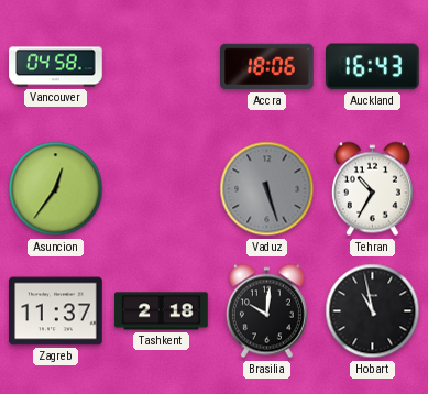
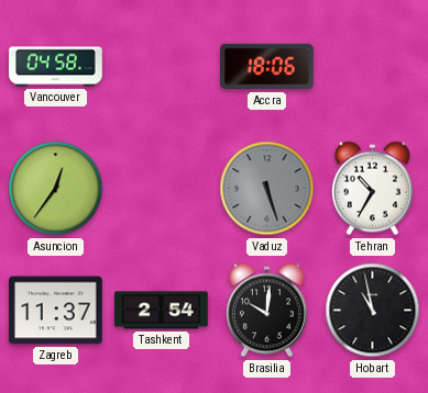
Auckland: 16:43 -> none (372, 67)
Tashkent: 2:18 -> 2:54 (162, 311)
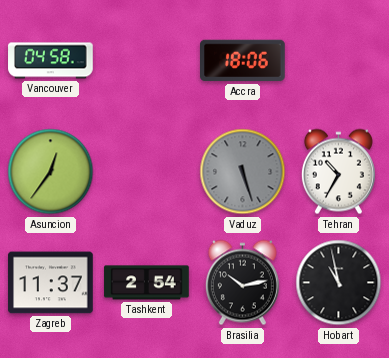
Brasilia: 10:01 -> 10:13 (242, 283)
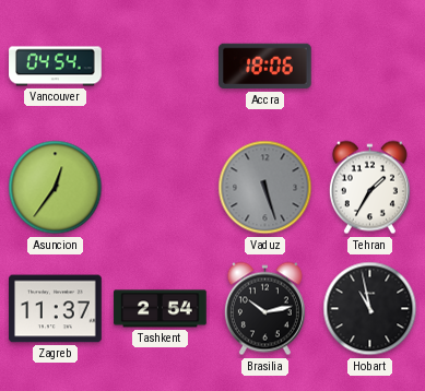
Vancouver: 04:58 -> 04:54 (56, 67)
Tehran: 10:35 -> 1:35 (369, 188)
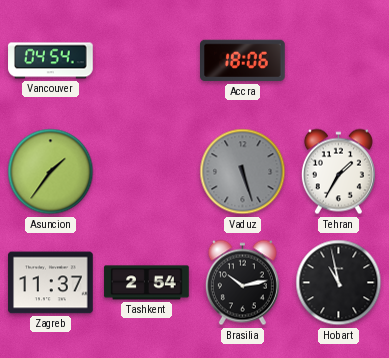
Asuncion: 12:36 -> 1:36 (51, 172)
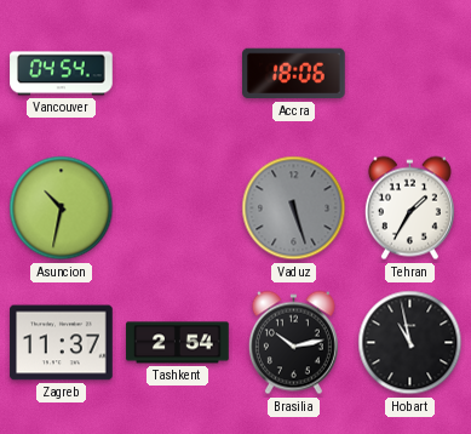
Asuncion: 1:36 -> 10:32 (62, 209)
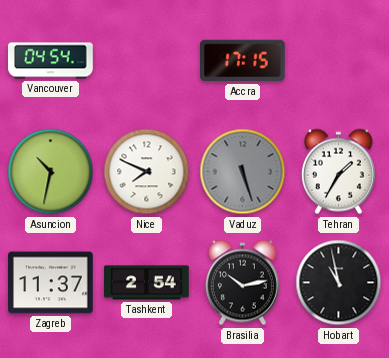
Accra: 18:06 -> 17:15 (243, 61)
Nice: none -> 7:49 (147, 172)
